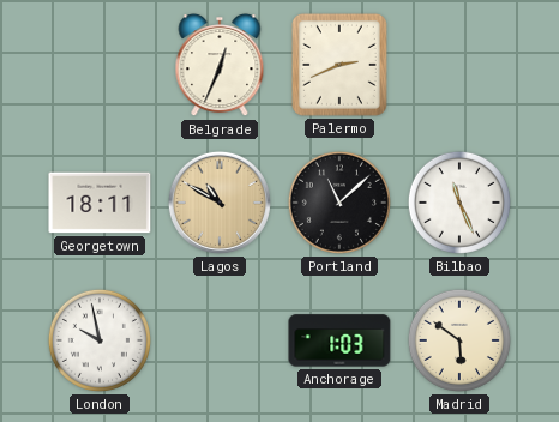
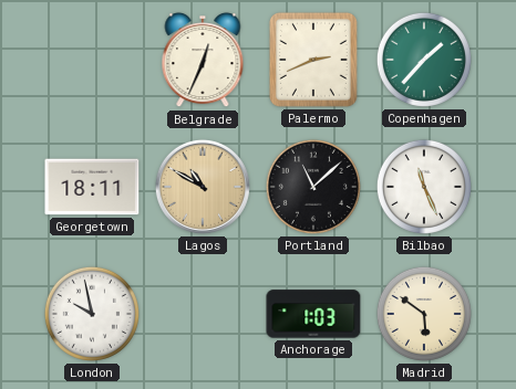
Copenhagen: none -> 1:37 (424, 60)
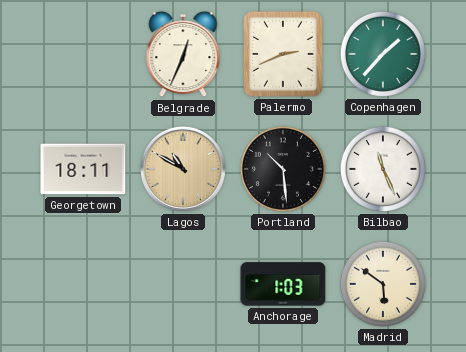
Portland: 11:08 -> 10:29 (283, 169)
London: 9:58 -> none (92, 314)
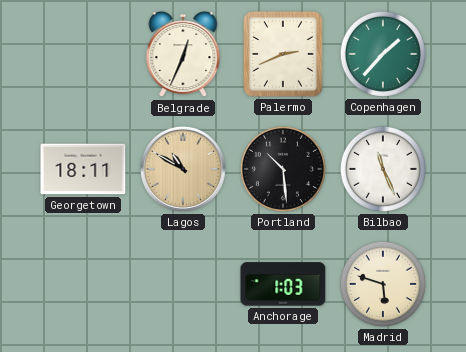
Madrid: 5:51 -> 5:48 (383, 284)
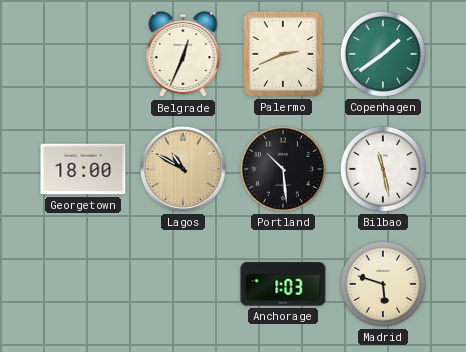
Copenhagen: 1:37 -> 1:39 (383, 54)
Georgetown: 18:11 -> 18:00 (83, 169)
Bilbao: 11:26 -> 11:28 (383, 169)
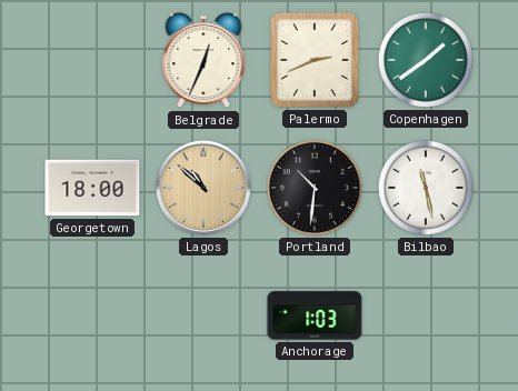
Lagos: 10:50 -> 10:52 (203, 188)
Portland: 10:29 -> 10:31 (315, 188)
Madrid: 5:48 -> none (383, 284)
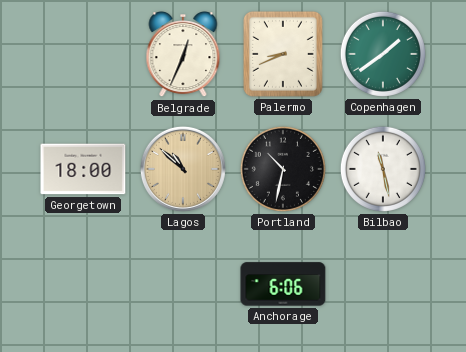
Palermo: 2:41 -> 8:41 (283, 54)
Portland: 10:31 -> 10:32 (283, 169)
Anchorage: 1:03 -> 6:06 (283, 284)
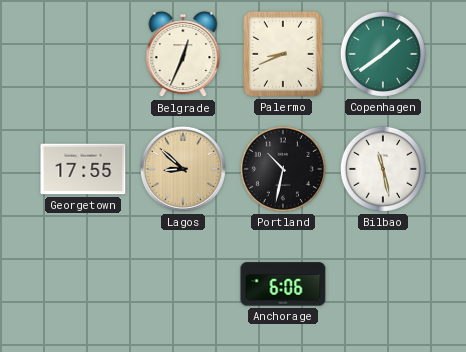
Georgetown: 18:00 -> 17:55 (83, 169)
Lagos: 10:52 -> 8:52 (183, 169)
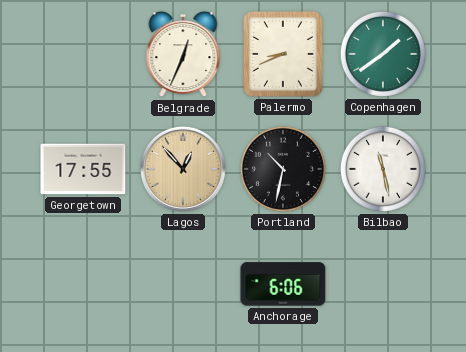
Lagos: 8:52 -> 12:53 (183, 169)
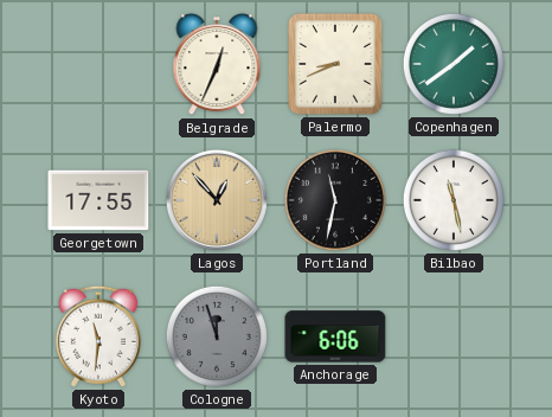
Portland: 10:32 -> 11:32 (335, 200)
Kyoto: none -> 11:31 (98, 336)
Cologne: none -> 11:57 (217, 336)
